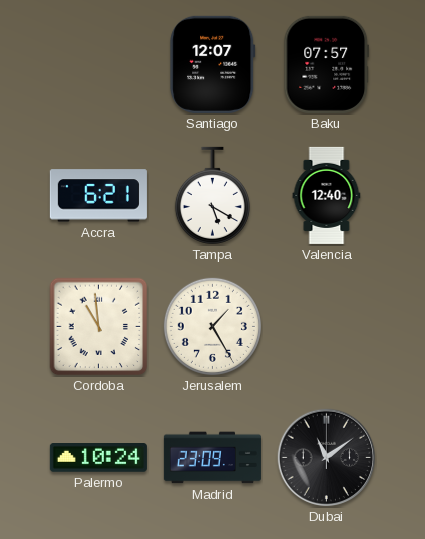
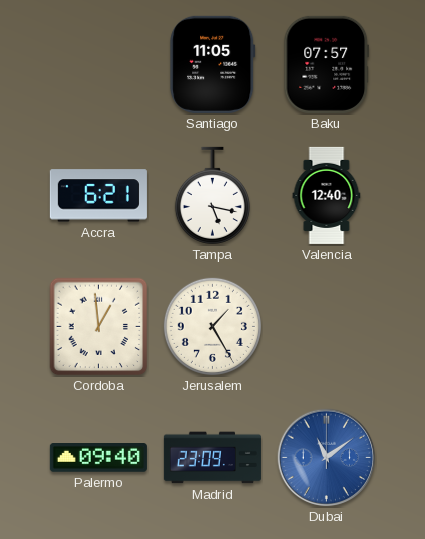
Santiago: 12:07 -> 11:05 (213, 64)
Tampa: 5:20 -> 5:17 (212, 195)
Cordoba: 10:59 -> 12:59 (99, 327)
Palermo: 10:24 -> 09:40 (98, 458)
Dubai dial: black -> blue (327, 458)
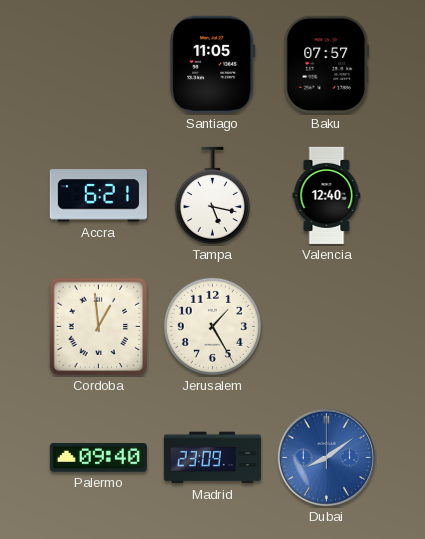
Dubai: 11:09 -> 8:09 (327, 458)
